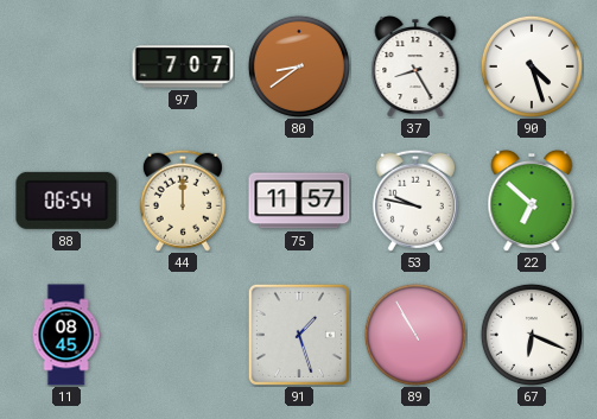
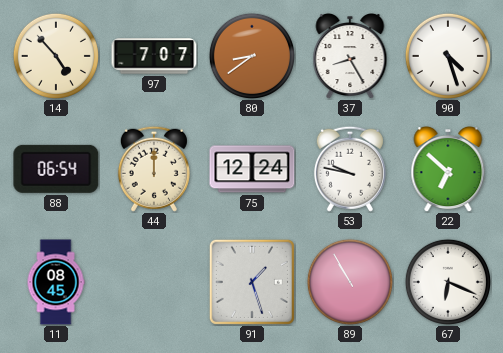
14: none -> 4:53 (56, 56)
75: 11:57 -> 12:24 (252, 169)
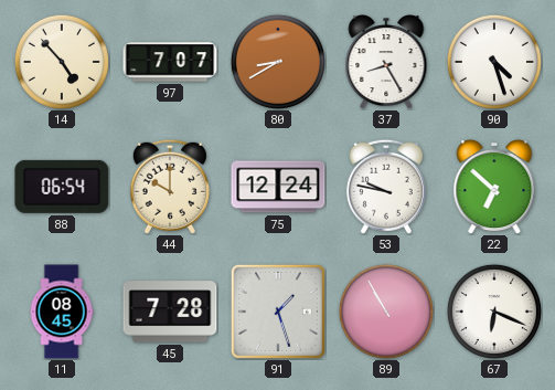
80: 8:39 -> 8:40 (278, 62)
44: 12:00 -> 10:00 (170, 187)
45: none -> 7:28 (170, 312)
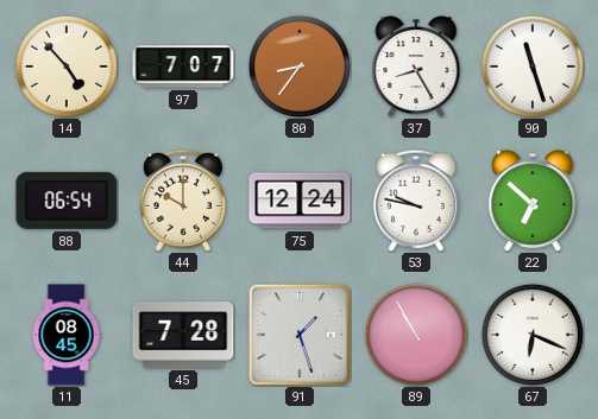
80: 8:40 -> 8:36 (300, 66)
90: 4:27 -> 11:27 (533, 66)
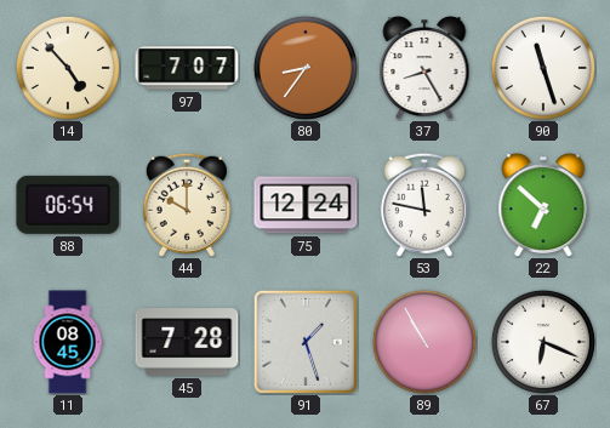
53: 9:47 -> 11:47 (424, 205)
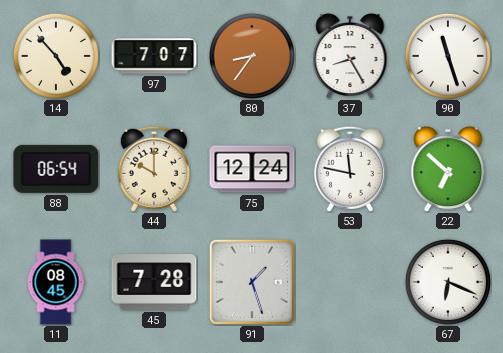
89: 10:55 -> none (424, 342)
